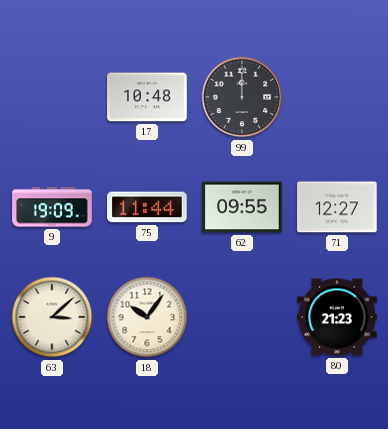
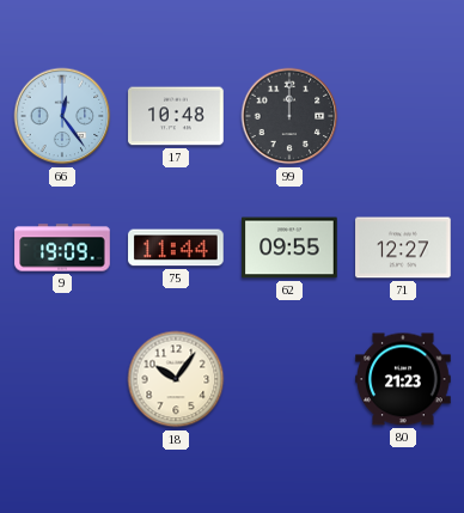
66: none -> 12:24 (62, 116)
63: 3:08 -> none (52, 317)
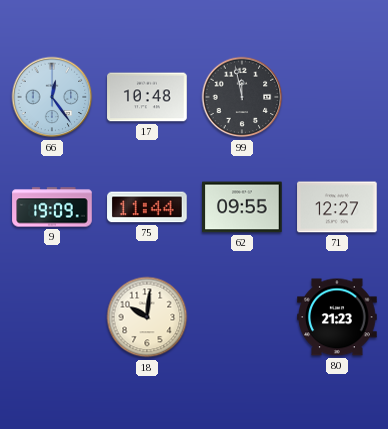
99: 12:00 -> 11:58 (242, 97)
18: 10:06 -> 10:01 (147, 317)
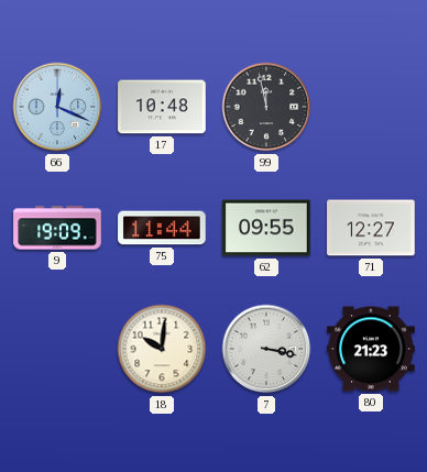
66: 12:24 -> 12:19 (57, 107)
7: none -> 3:17 (266, 349)
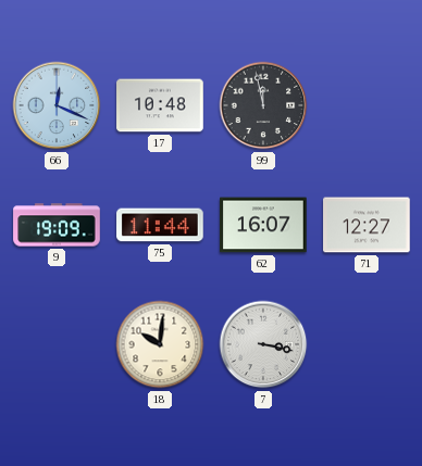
62: 09:55 -> 16:07 (263, 225)
80: 21:23 -> none (371, 349)
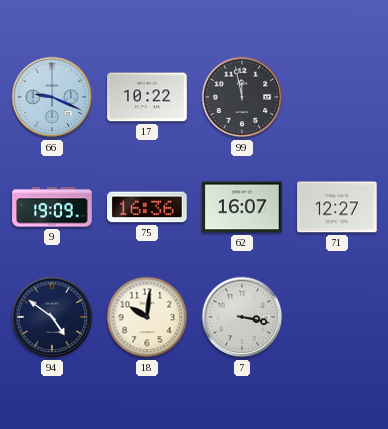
66: 12:19 -> 9:19 (52, 97)
17: 10:48 -> 10:22 (147, 97)
75: 11:44 -> 16:36 (147, 207)
94: none -> 4:51 (52, 317)
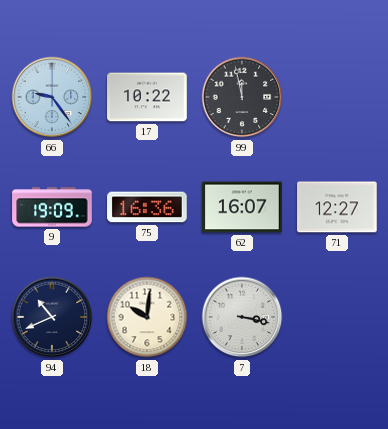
66: 9:19 -> 9:24 (52, 97)
94: 4:51 -> 10:41 (52, 317)
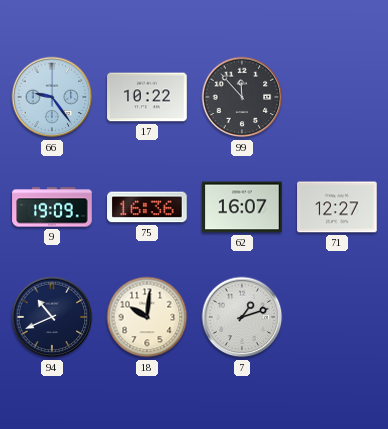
99: 11:58 -> 11:53 (242, 97)
7: 3:17 -> 1:12 (242, 317)
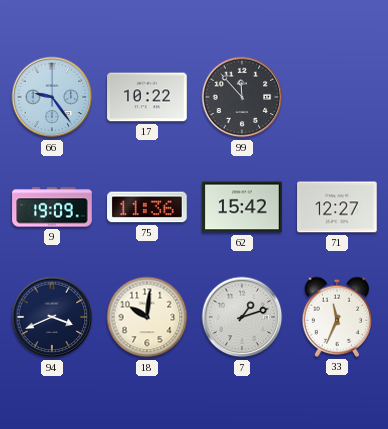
75: 16:36 -> 11:36 (147, 207)
62: 16:07 -> 15:42 (242, 207)
94: 10:41 -> 3:41 (52, 317)
33: none -> 11:34 (337, 317)
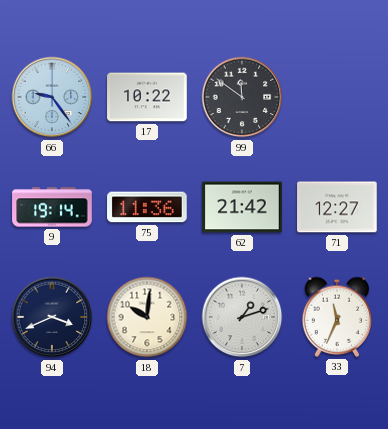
99: 11:53 -> 11:51 (242, 97)
9: 19:09 -> 19:14 (52, 207)
62: 15:42 -> 21:42 (242, 207)
